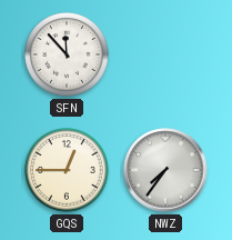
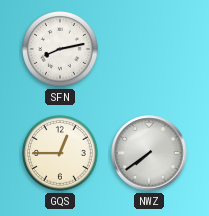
SFN: 11:53 -> 8:13 (61, 50)
NWZ: 7:36 -> 7:39 (149, 153)
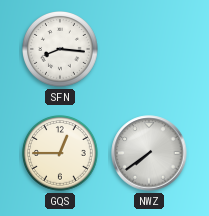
SFN: 8:13 -> 8:16 (61, 50)
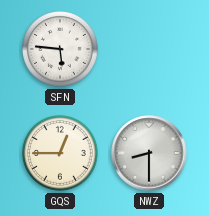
SFN: 8:16 -> 5:46 (61, 50)
NWZ: 7:39 -> 8:30 (149, 153)
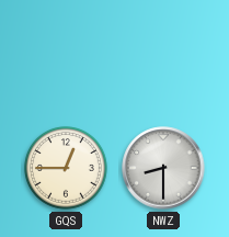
SFN: 5:46 -> none (61, 50)
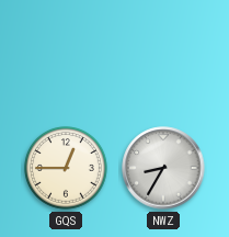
NWZ: 8:30 -> 8:35 (163, 168)
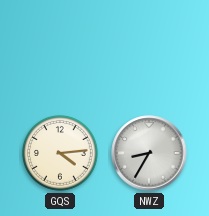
GQS: 12:45 -> 4:14 (61, 154)
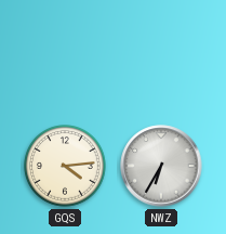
NWZ: 8:35 -> 6:35 (161, 166)
